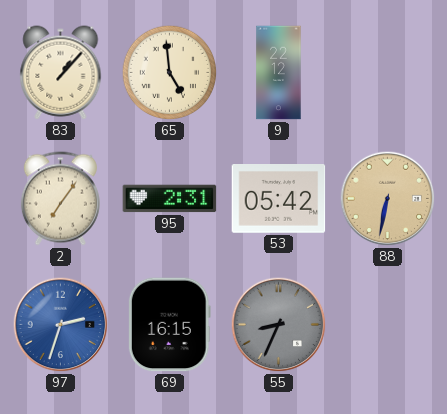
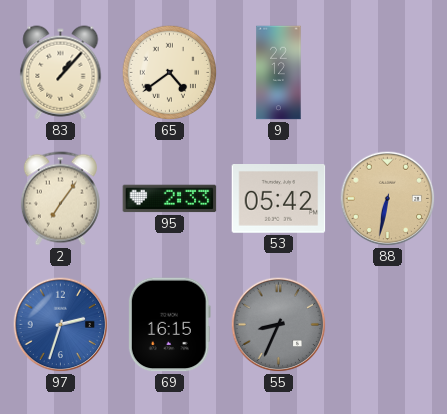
65: 4:59 -> 4:39 (170, 73)
95: 2:31 -> 2:33 (170, 199)
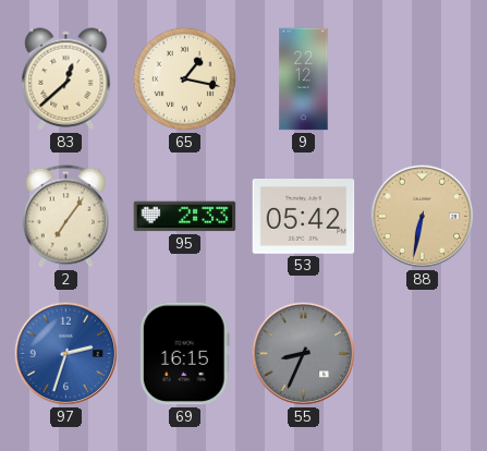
83: 1:07 -> 12:38 (66, 80)
65: 4:39 -> 1:17 (185, 80)
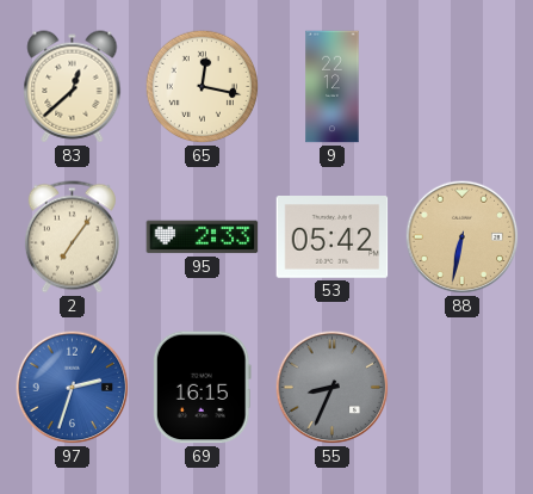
65: 1:17 -> 12:17 (203, 87)
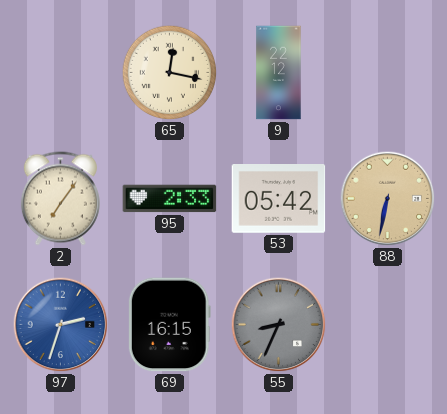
83: 12:38 -> none (73, 87)
